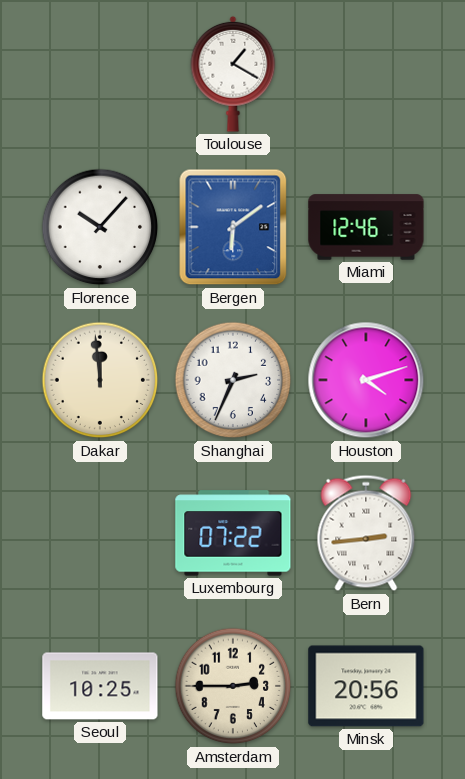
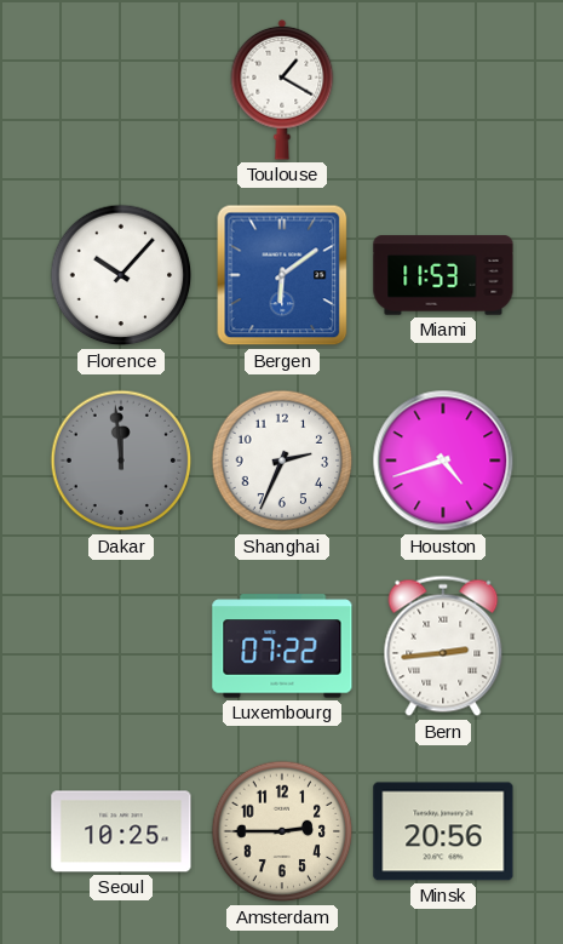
Miami: 12:46 -> 11:53 (443, 275)
Dakar dial: cream -> grey (121, 460)
Houston: 4:12 -> 4:42 (443, 460)
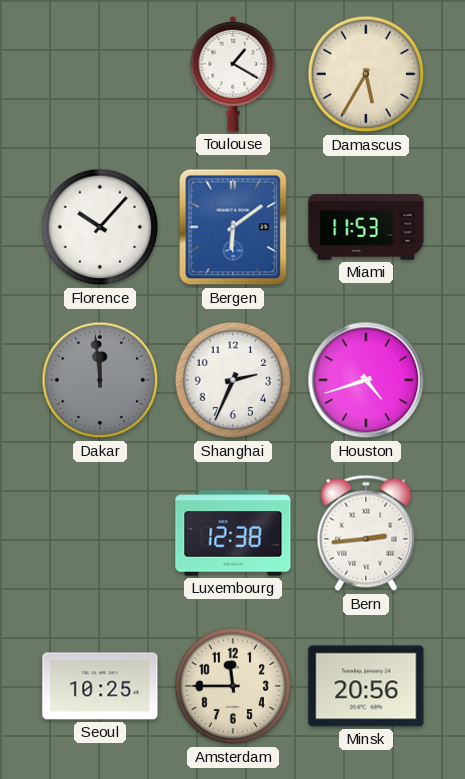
Damascus: none -> 5:35 (366, 74)
Luxembourg: 07:22 -> 12:38 (233, 533)
Amsterdam: 2:45 -> 11:45 (233, 686)
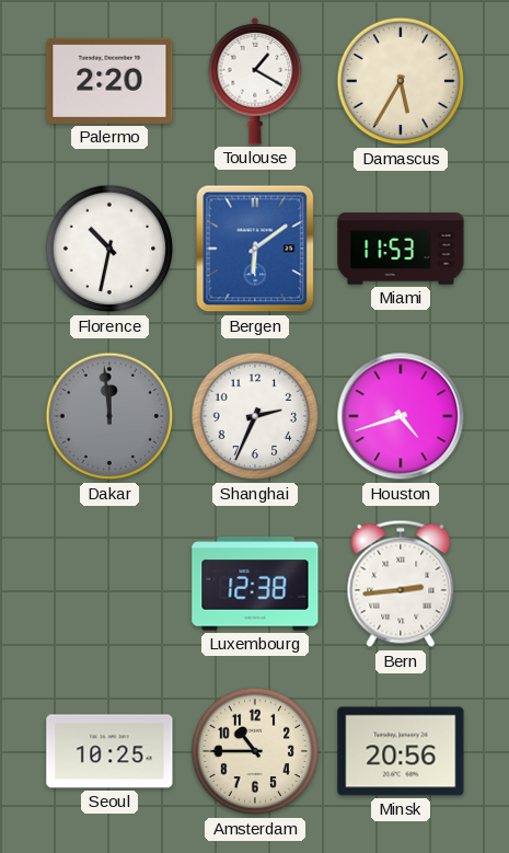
Palermo: none -> 2:20 (109, 81)
Florence: 10:07 -> 10:32 (109, 249)
Amsterdam: 11:45 -> 10:45 (255, 751)
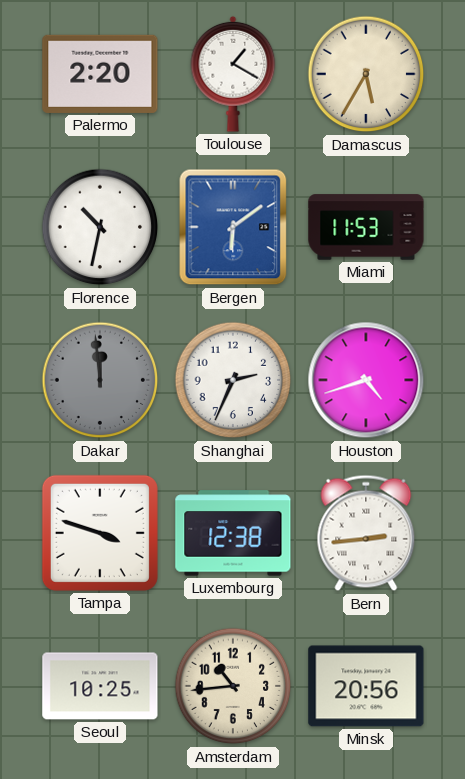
Tampa: none -> 3:48 (100, 533)
Amsterdam: 10:45 -> 10:44 (233, 686)
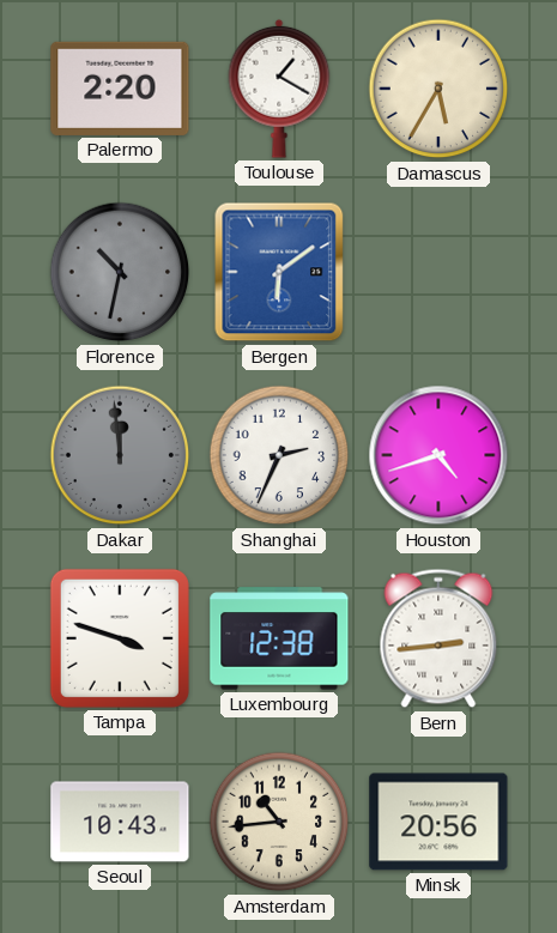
Florence dial: white -> grey (120, 272)
Miami: 11:53 -> none (366, 227)
Seoul: 10:25 -> 10:43 (120, 822)
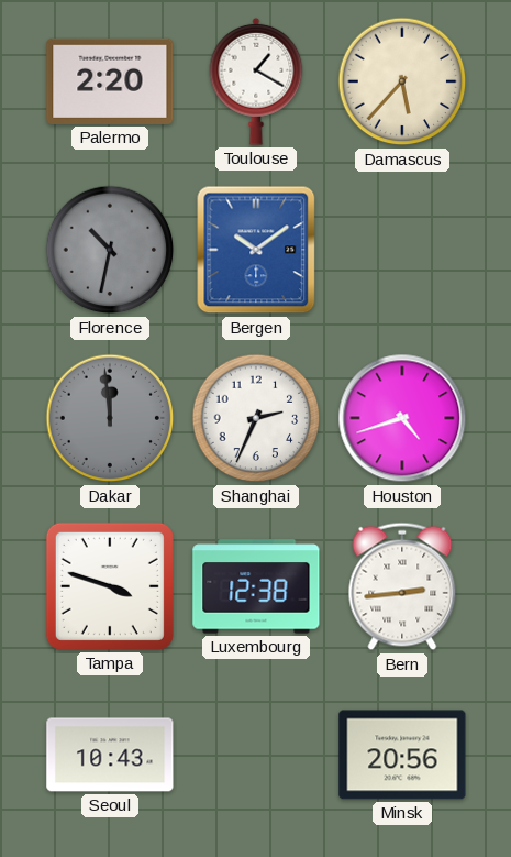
Damascus: 5:35 -> 5:37 (402, 81)
Bergen: 6:09 -> 10:09 (256, 250)
Amsterdam: 10:44 -> none (279, 822)
